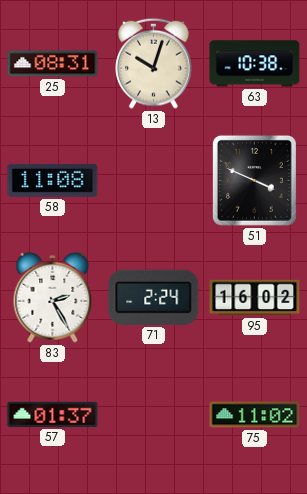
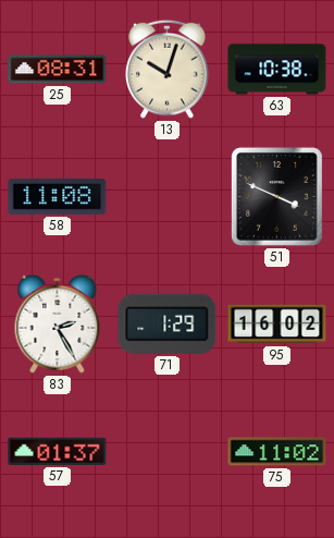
71: 2:24 -> 1:29 (168, 323)
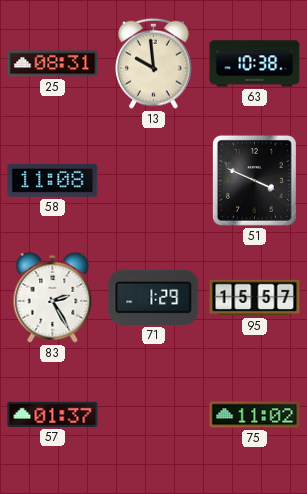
13: 10:03 -> 9:59 (154, 63)
95: 16:02 -> 15:57 (255, 298)
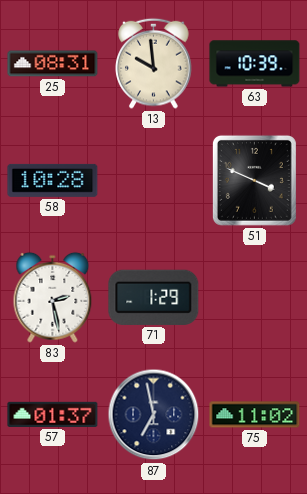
63: 10:38 -> 10:39 (255, 64)
58: 11:08 -> 10:28 (53, 180)
83: 2:25 -> 2:28 (53, 297)
95: 15:57 -> none (255, 298)
87: none -> 6:58 (154, 415)
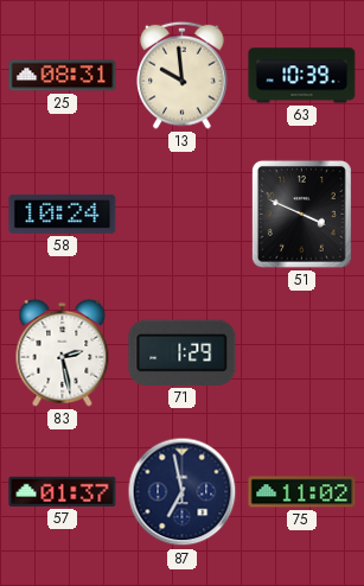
58: 10:28 -> 10:24 (63, 214)
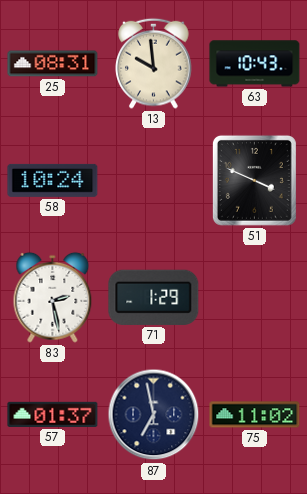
63: 10:39 -> 10:43 (255, 64)
